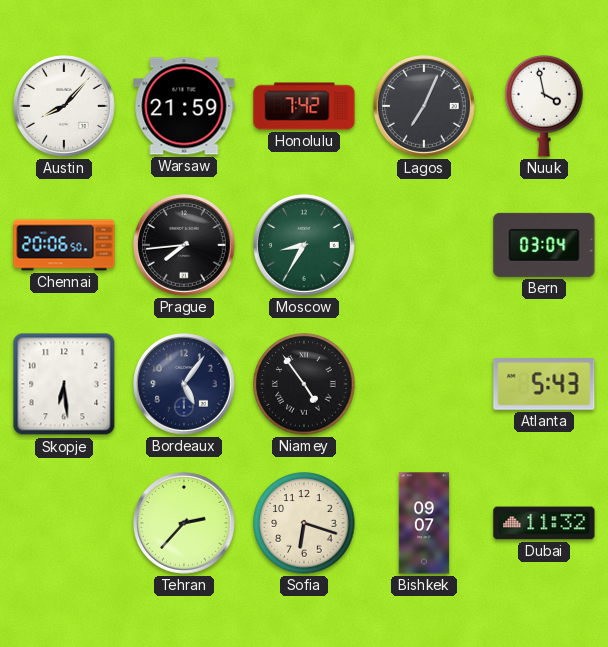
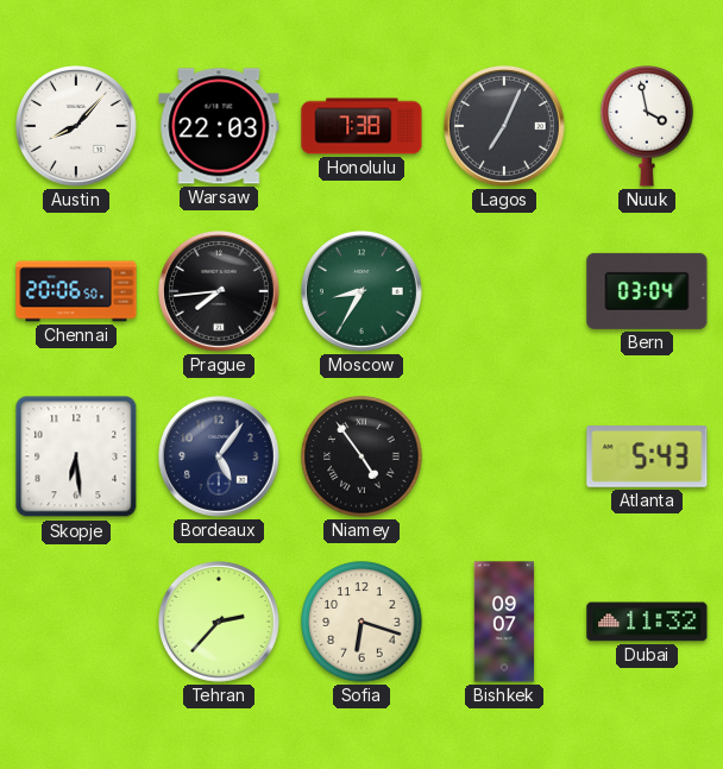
Warsaw: 21:59 -> 22:03 (219, 126)
Honolulu: 7:42 -> 7:38 (361, 126)
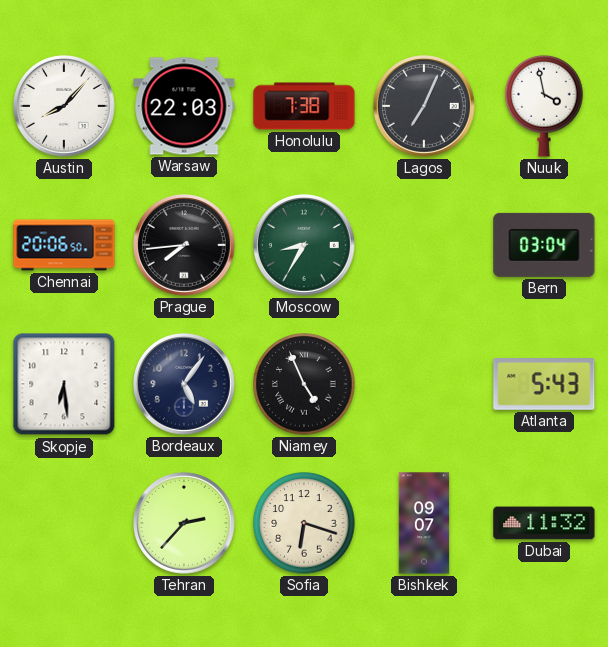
Niamey: 4:54 -> 4:56 (304, 384)
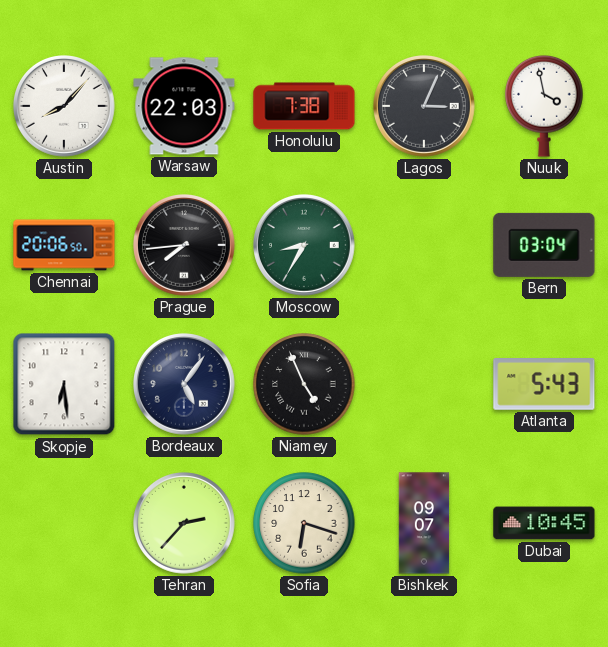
Lagos: 7:04 -> 3:04 (425, 107)
Dubai: 11:32 -> 10:45 (544, 523)
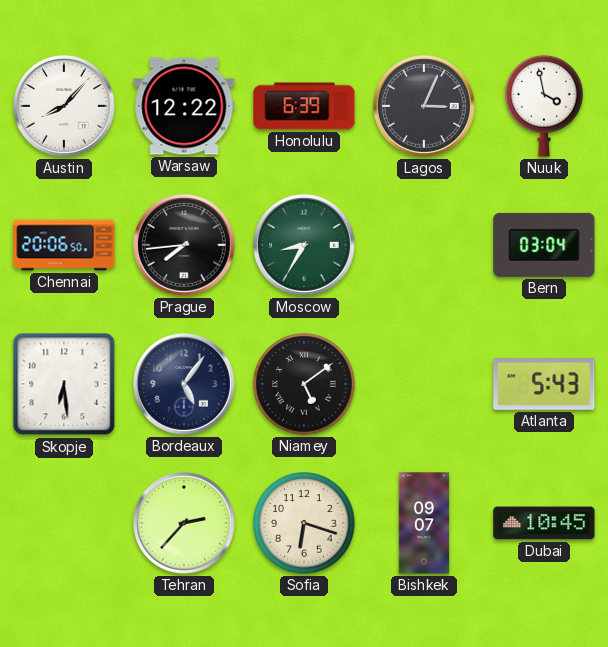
Warsaw: 22:03 -> 12:22 (184, 106)
Honolulu: 7:38 -> 6:39 (304, 106)
Niamey: 4:56 -> 5:09 (304, 384)
